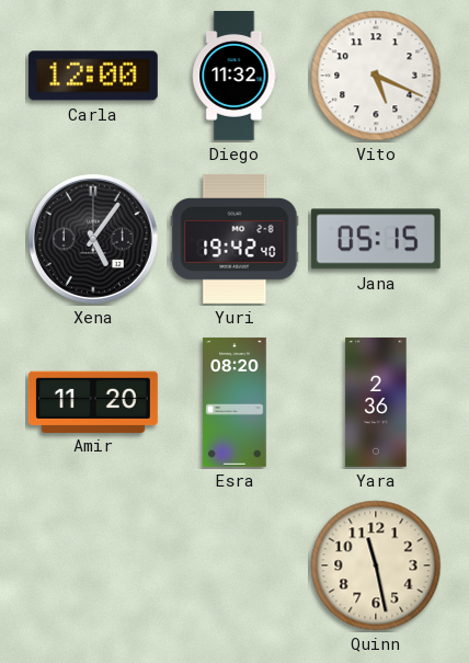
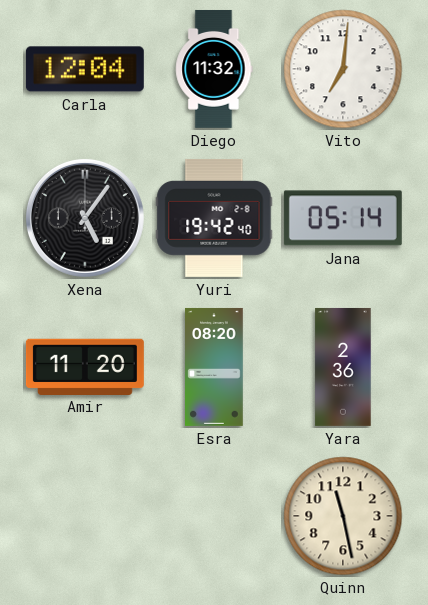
Carla: 12:00 -> 12:04 (85, 69)
Vito: 5:19 -> 7:01 (343, 69)
Jana: 05:15 -> 05:14 (343, 218)
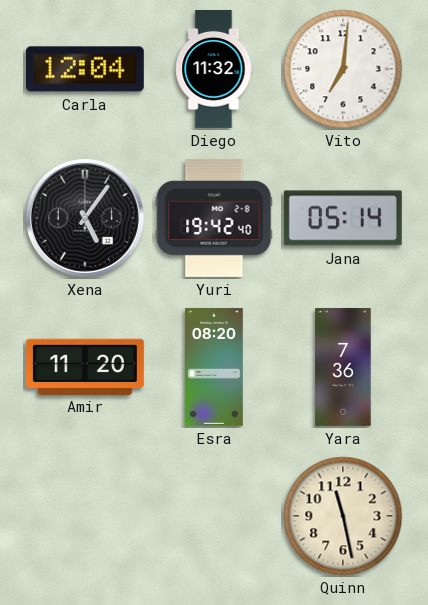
Yara: 2:36 -> 7:36 (343, 367)
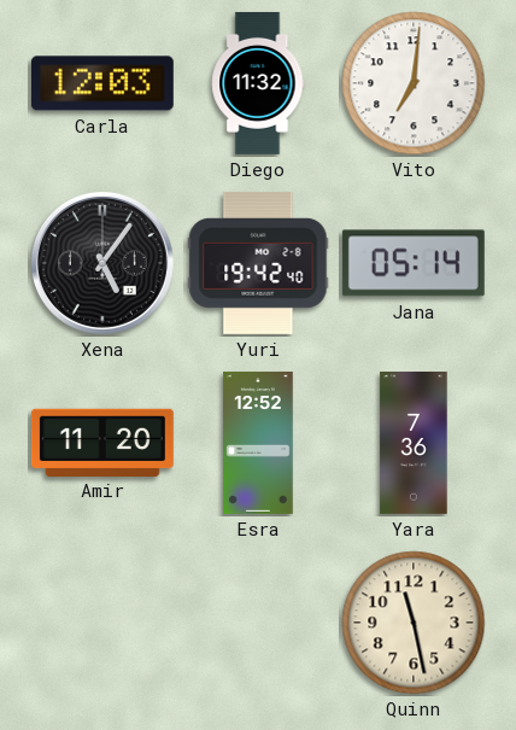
Carla: 12:04 -> 12:03 (102, 83)
Esra: 08:20 -> 12:52 (258, 443)
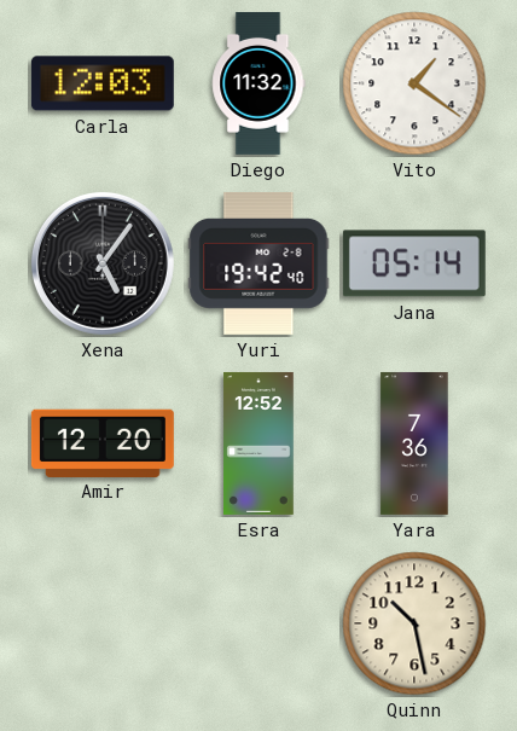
Vito: 7:01 -> 1:21 (414, 83)
Amir: 11:20 -> 12:20 (103, 442)
Quinn: 11:28 -> 10:28 (414, 623)
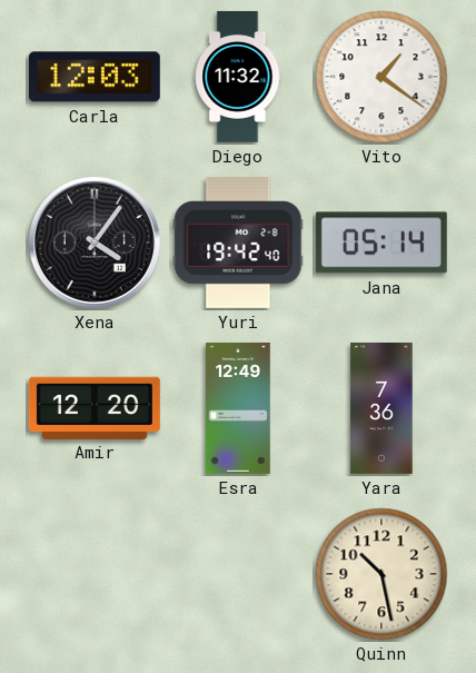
Xena: 5:06 -> 4:06 (95, 243)
Esra: 12:52 -> 12:49 (238, 408)
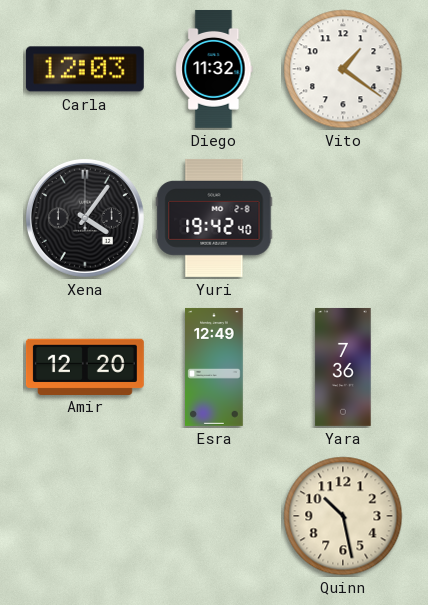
Jana: 05:14 -> none (381, 243)
